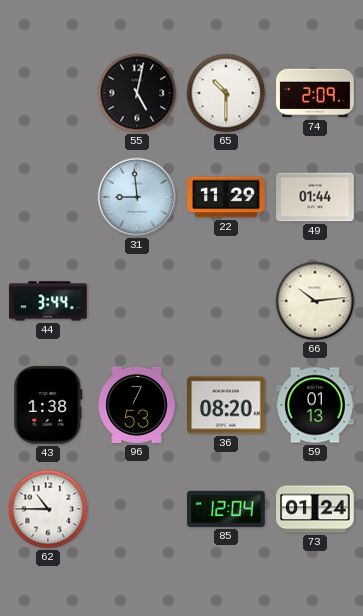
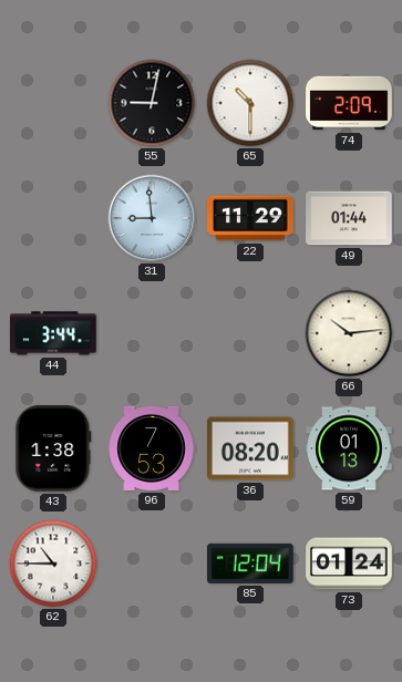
55: 5:02 -> 9:02 (152, 103)
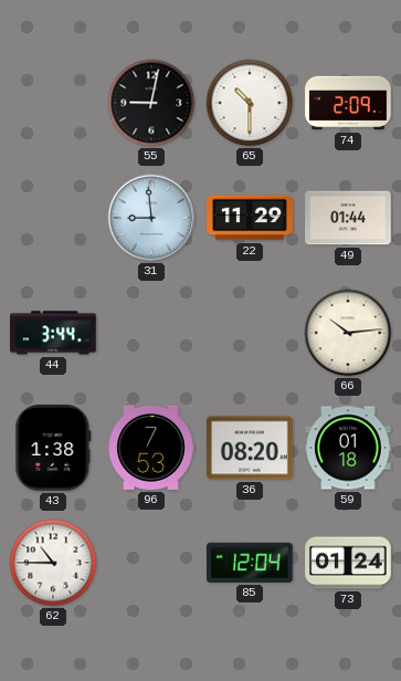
59: 01:13 -> 01:18 (348, 448)
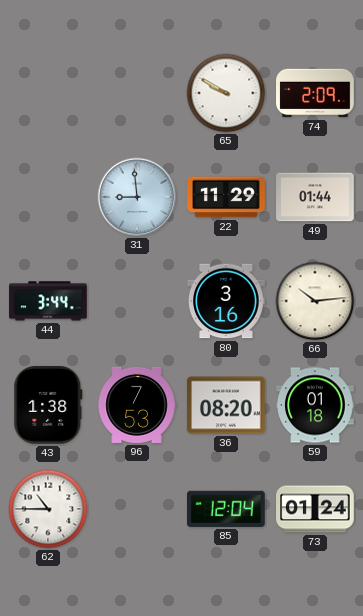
55: 9:02 -> none (151, 103)
65: 10:30 -> 9:50 (226, 93)
80: none -> 3:16 (226, 301)
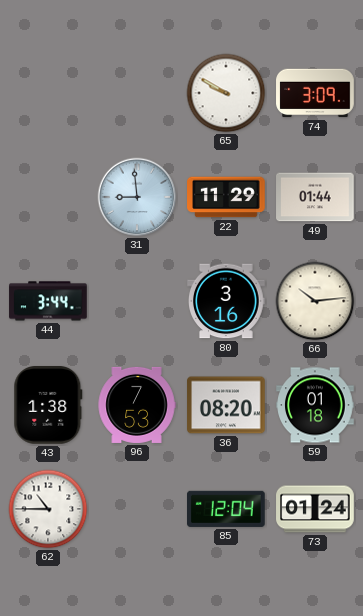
74: 2:09 -> 3:09 (315, 93)
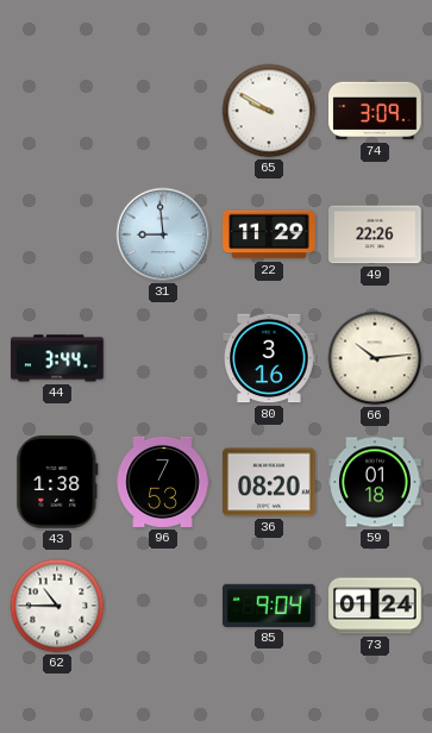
49: 01:44 -> 22:26 (375, 234)
85: 12:04 -> 9:04 (270, 606)
